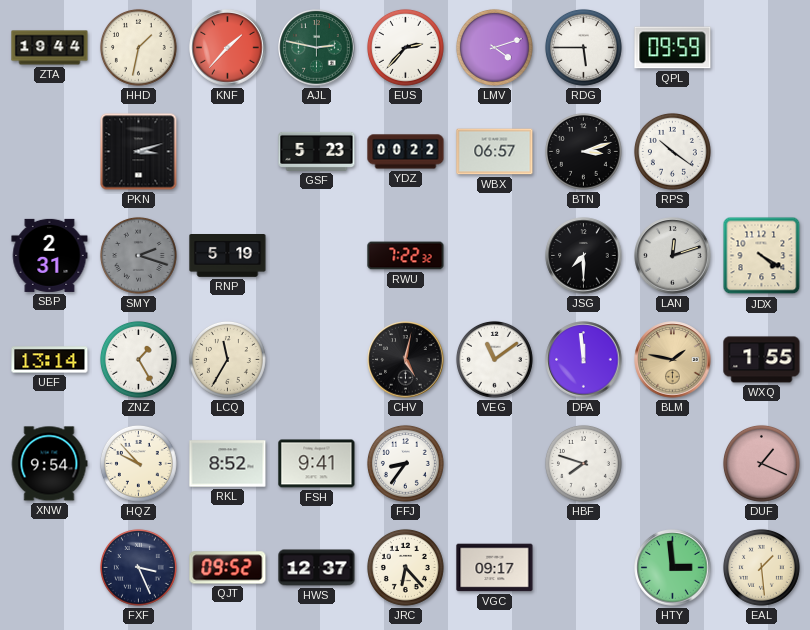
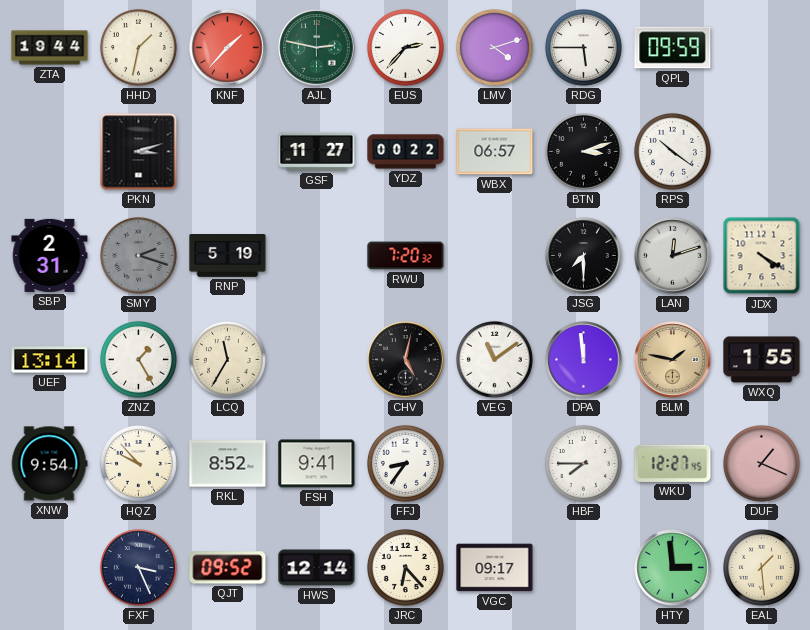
GSF: 5:23 -> 11:27 (317, 151)
RWU: 7:22 -> 7:20 (406, 256)
HBF: 7:48 -> 7:45 (583, 463)
WKU: none -> 12:27 (673, 463)
HWS: 12:37 -> 12:14 (317, 568)
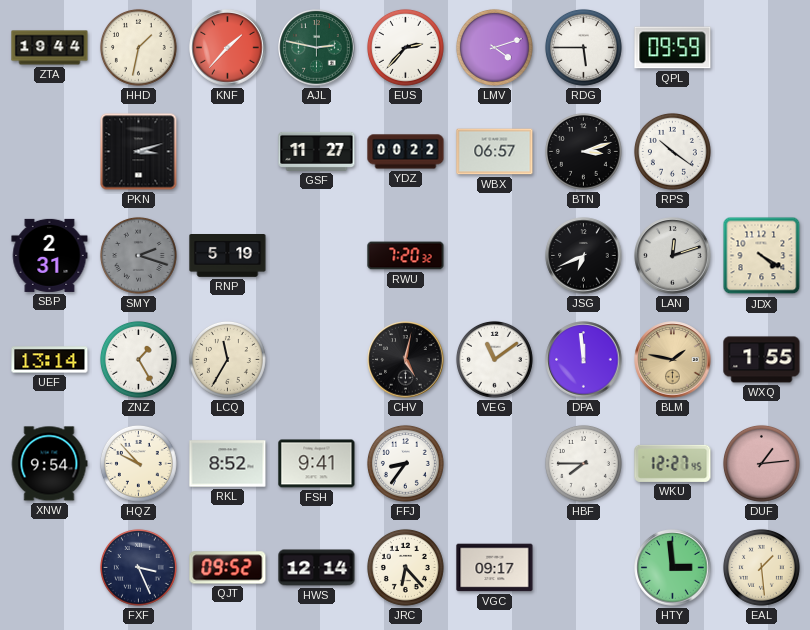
JSG: 7:30 -> 6:41 (584, 256)
DUF: 1:19 -> 1:14 (761, 463)
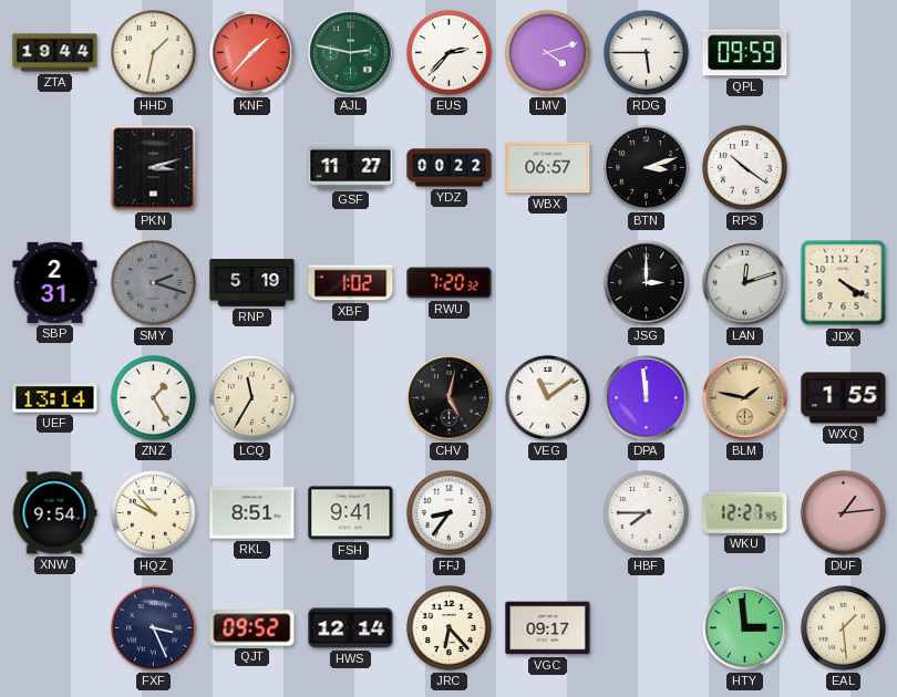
XBF: none -> 1:02 (351, 283)
JSG: 6:41 -> 3:00 (647, 283)
RKL: 8:52 -> 8:51 (252, 513)
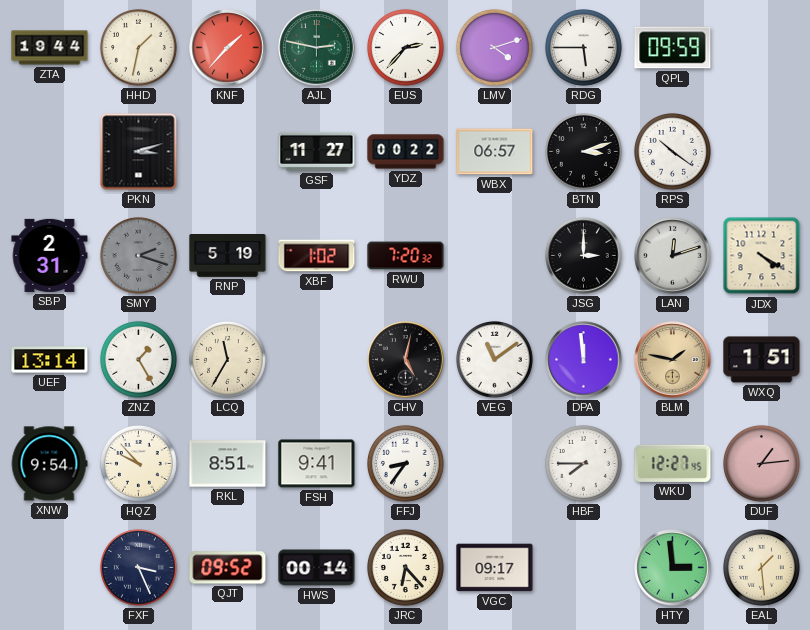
WXQ: 1:55 -> 1:51 (762, 360)
HWS: 12:14 -> 00:14 (317, 568)
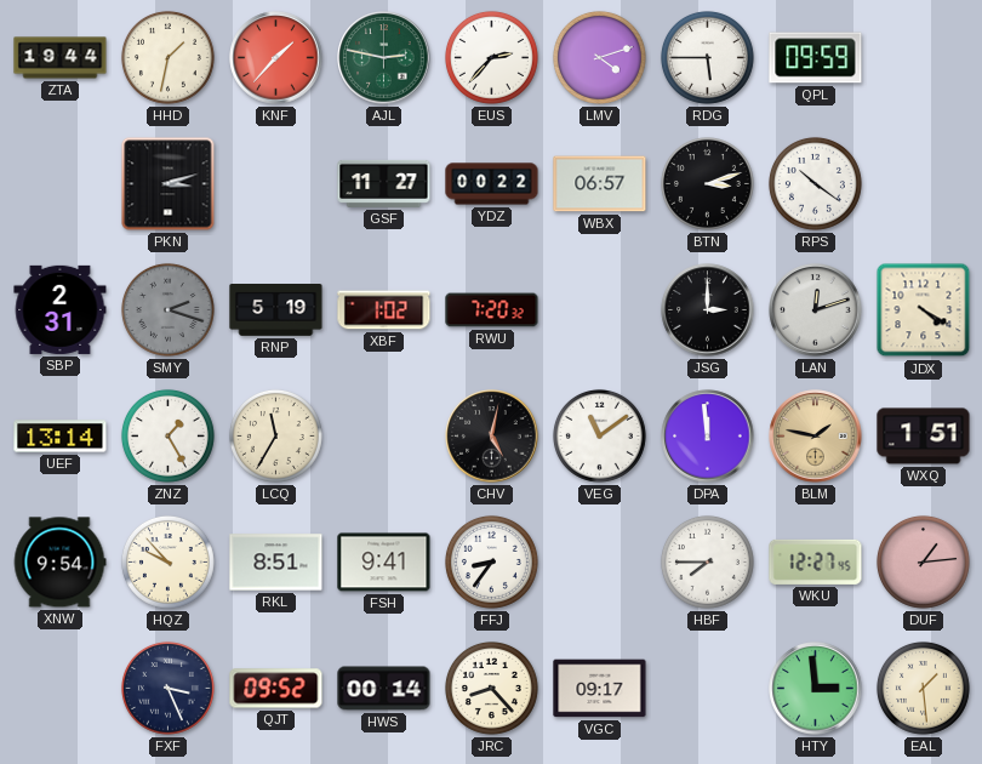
JRC: 6:23 -> 8:23 (491, 688)
